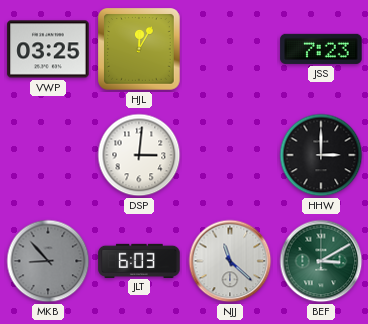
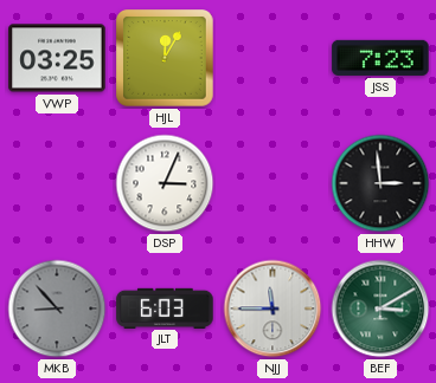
DSP: 3:01 -> 3:04 (165, 183)
HHW: 3:00 -> 2:59 (380, 183)
NJJ: 11:22 -> 11:45 (272, 309)
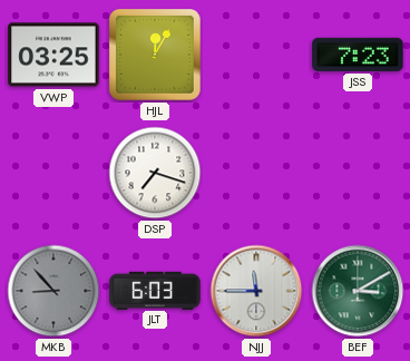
DSP: 3:04 -> 7:18 (155, 173)
HHW: 2:59 -> none (380, 183)
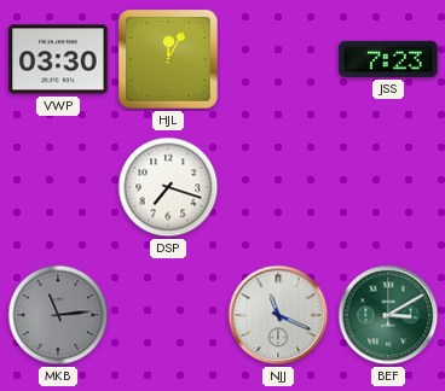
VWP: 03:25 -> 03:30 (58, 59)
MKB: 8:53 -> 11:14 (58, 315)
JLT: 6:03 -> none (155, 290)
NJJ: 11:45 -> 11:19 (278, 315)
